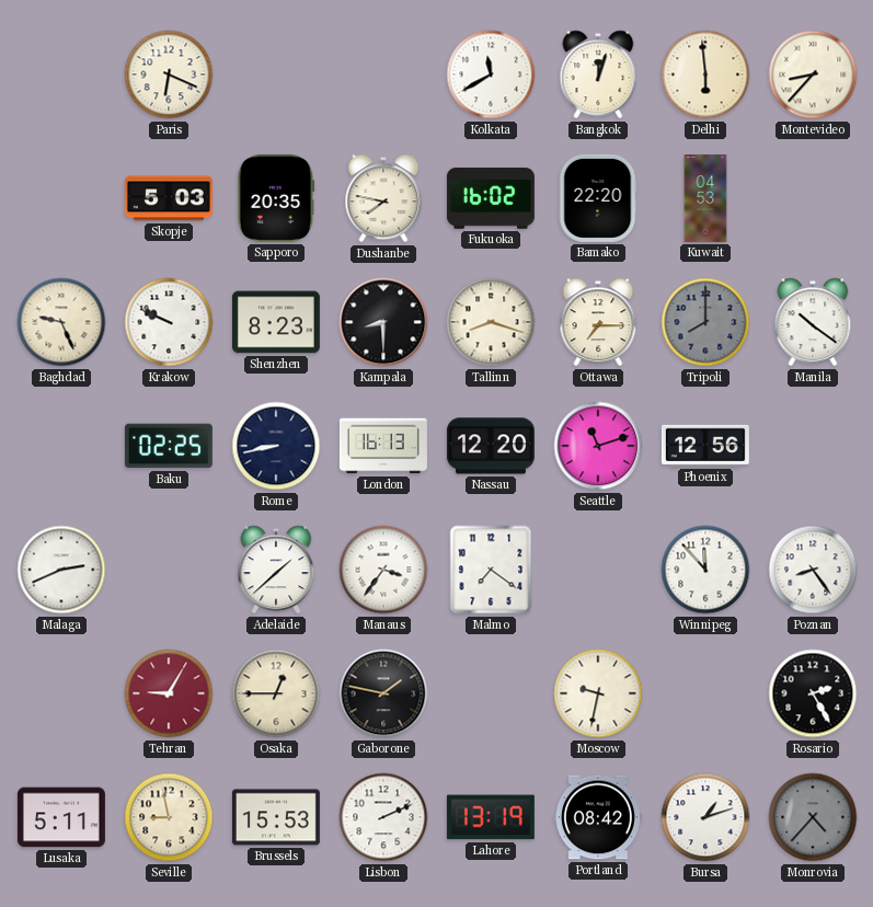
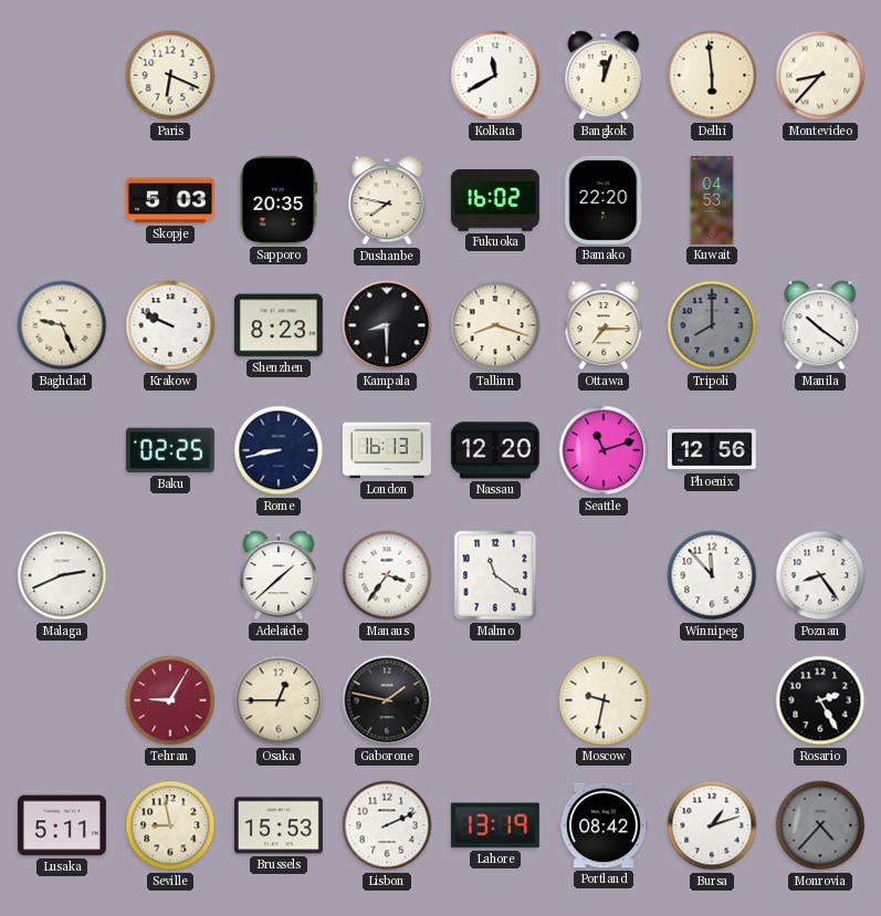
Malmo: 7:21 -> 11:21 (495, 575)
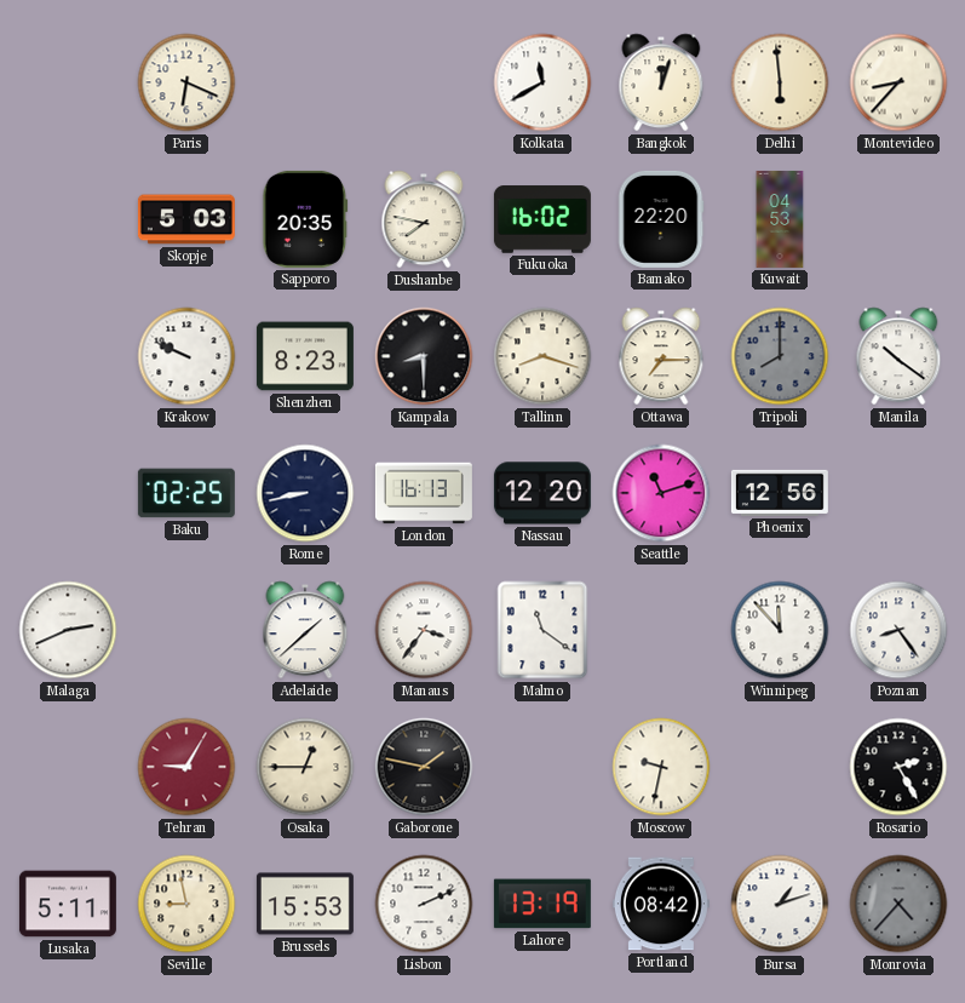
Baghdad: 9:26 -> none (62, 325)
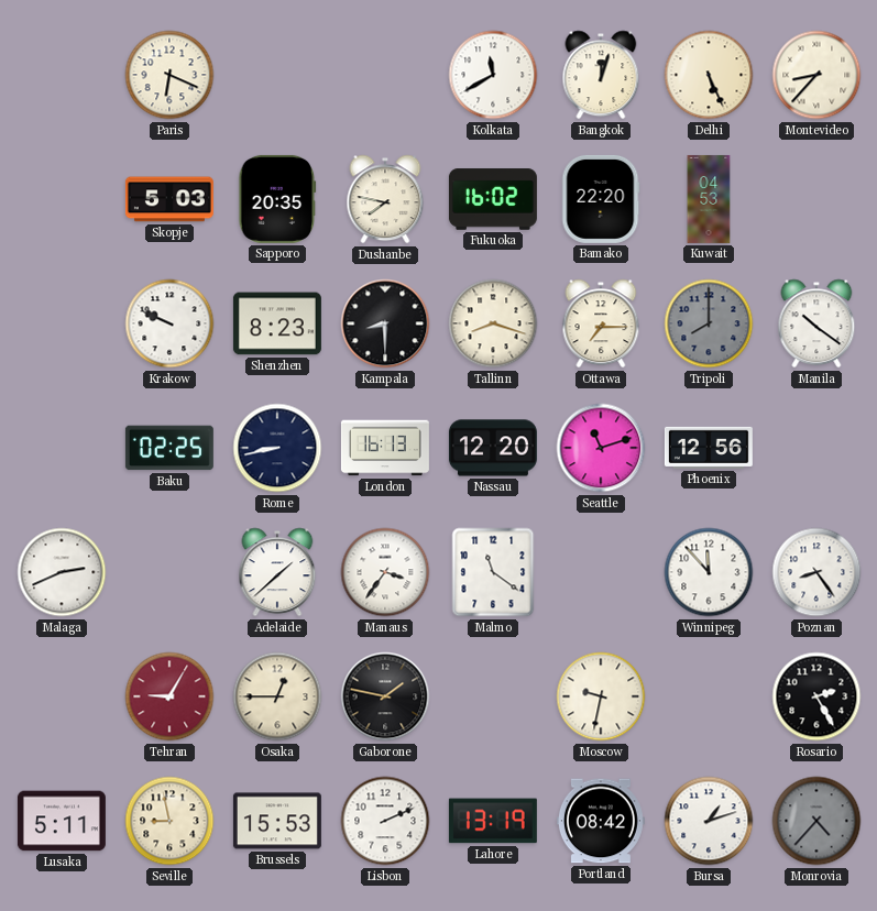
Delhi: 5:59 -> 5:26 (709, 75)
